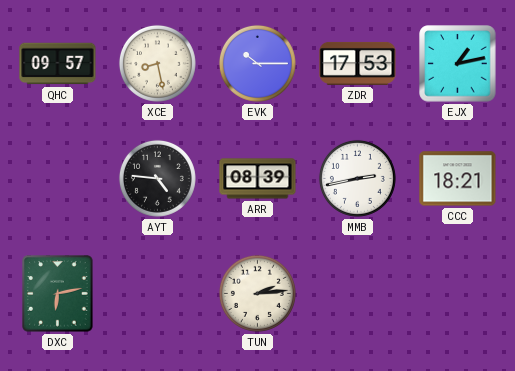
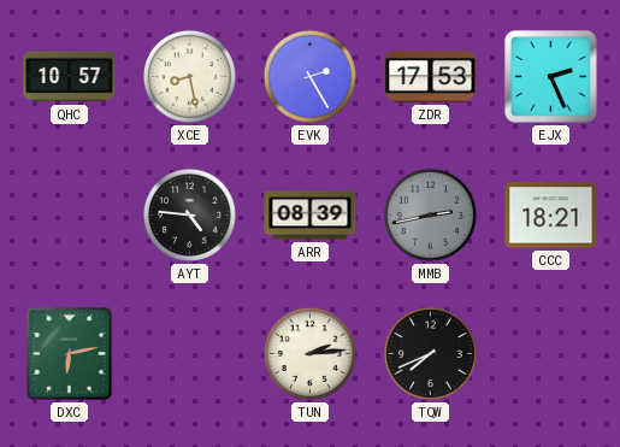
QHC: 09:57 -> 10:57 (70, 77)
EVK: 10:15 -> 2:25 (309, 76)
EJX: 1:13 -> 2:26 (551, 77)
MMB dial: white -> grey (430, 214)
TQW: none -> 7:41 (430, 353)
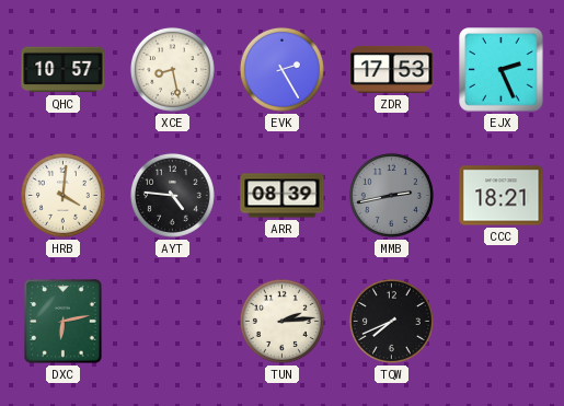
HRB: none -> 4:01 (62, 195)
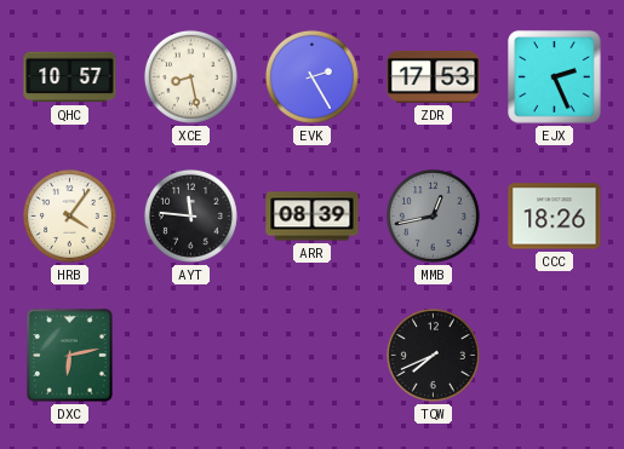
HRB: 4:01 -> 4:06 (69, 215)
AYT: 4:46 -> 11:46 (190, 215)
MMB: 2:43 -> 12:43 (433, 215)
CCC: 18:21 -> 18:26 (555, 217)
TUN: 2:14 -> none (281, 321)
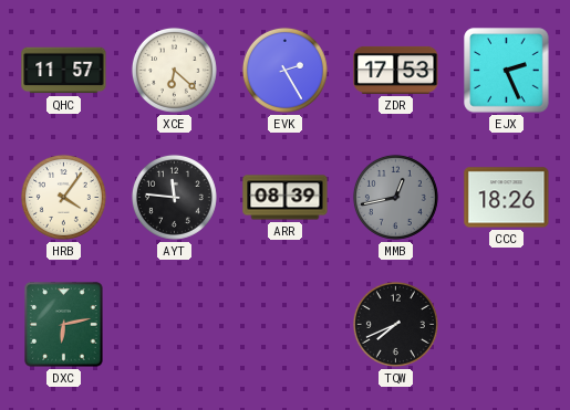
QHC: 10:57 -> 11:57 (64, 71)
XCE: 8:28 -> 6:22 (174, 70)
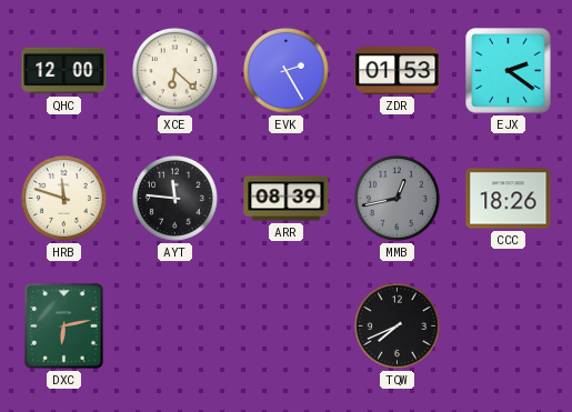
QHC: 11:57 -> 12:00 (64, 71)
ZDR: 17:53 -> 01:53 (398, 70)
EJX: 2:26 -> 2:21 (509, 71)
HRB: 4:06 -> 11:48 (63, 198)
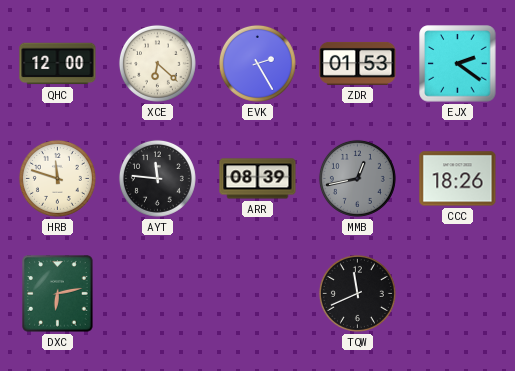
TQW: 7:41 -> 11:41 (357, 293)
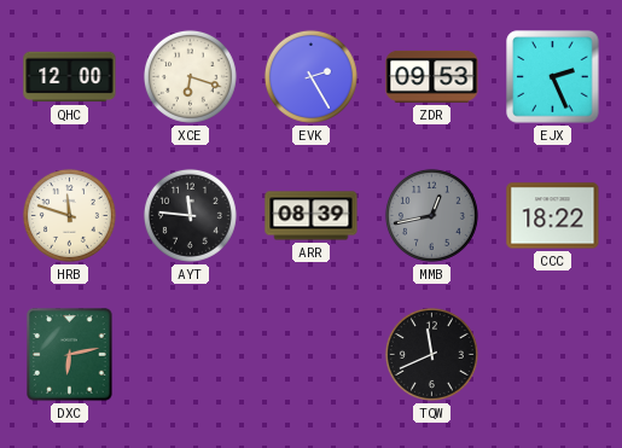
XCE: 6:22 -> 6:18 (190, 76)
ZDR: 01:53 -> 09:53 (432, 76)
EJX: 2:21 -> 2:26 (553, 77)
CCC: 18:26 -> 18:22 (553, 216)
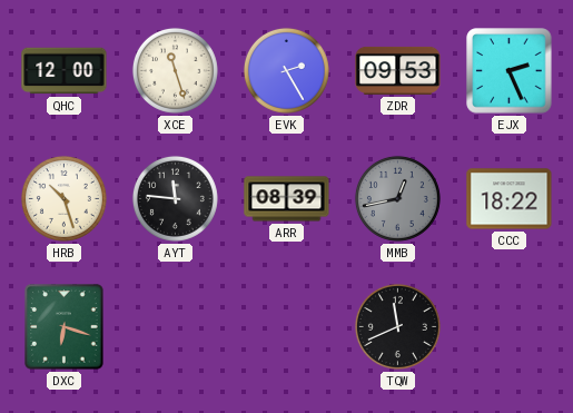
XCE: 6:18 -> 11:27 (175, 70)
HRB: 11:48 -> 10:27 (63, 198)
DXC: 6:13 -> 6:18 (65, 327)
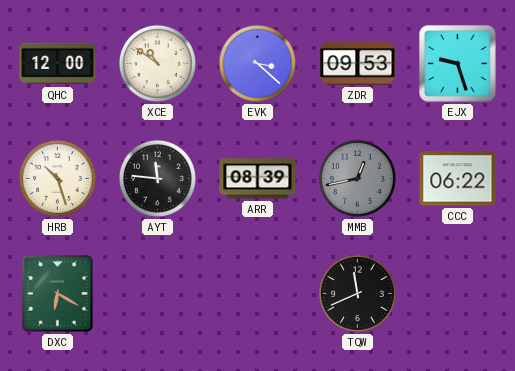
XCE: 11:27 -> 10:51 (157, 63)
EVK: 2:25 -> 3:22 (257, 63)
EJX: 2:26 -> 9:27 (458, 64)
CCC: 18:22 -> 06:22 (458, 179)
DXC: 6:18 -> 6:20 (58, 294)
